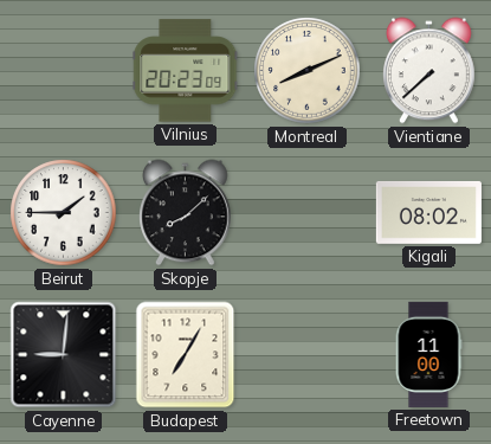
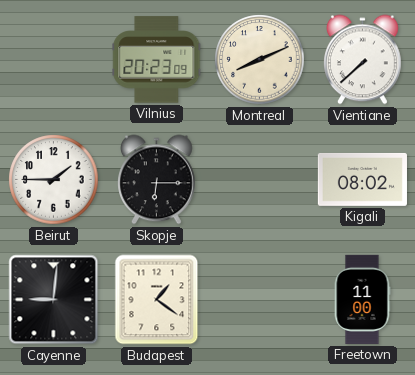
Skopje: 8:08 -> 6:15 (157, 180)
Budapest: 7:05 -> 1:21 (157, 300)
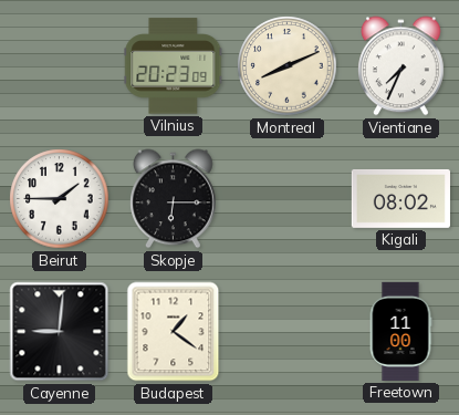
Vientiane: 7:38 -> 7:34 (401, 66)
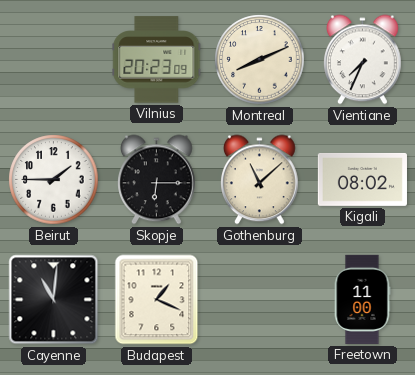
Gothenburg: none -> 11:08 (260, 180)
Cayenne: 9:01 -> 11:01 (54, 300)
Budapest: 1:21 -> 1:19 (157, 300)
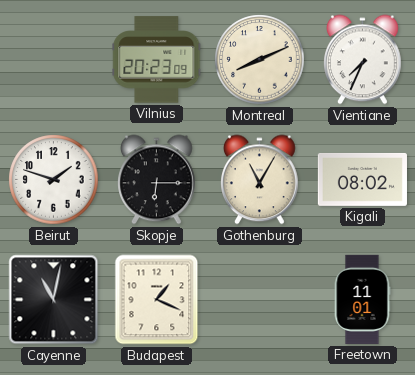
Beirut: 1:45 -> 1:48 (54, 180)
Gothenburg: 11:08 -> 11:05 (260, 180)
Cayenne: 11:01 -> 11:02 (54, 300)
Freetown: 11:00 -> 11:01 (362, 299)
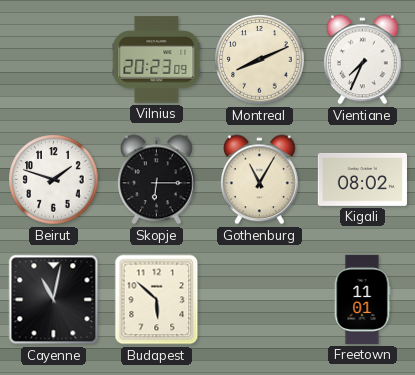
Budapest: 1:19 -> 5:52 (157, 300)
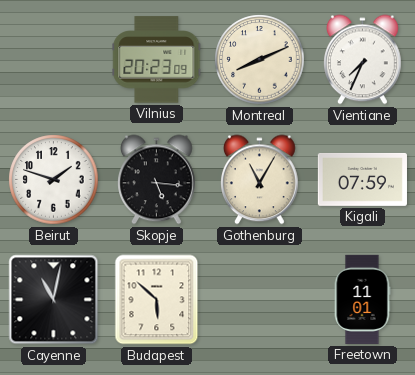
Skopje: 6:15 -> 5:16 (157, 180)
Kigali: 08:02 -> 07:59 (362, 179)
